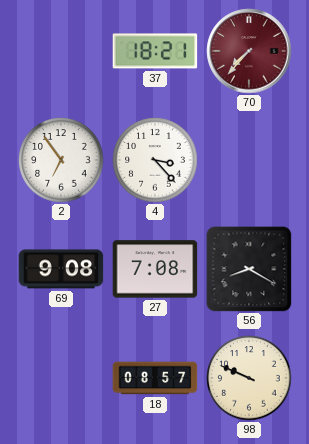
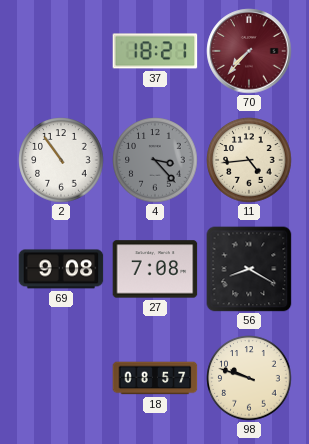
2: 6:54 -> 10:54 (61, 160)
4 dial: white -> grey (155, 160)
11: none -> 4:44 (249, 160)
98: 9:49 -> 9:48 (249, 378)
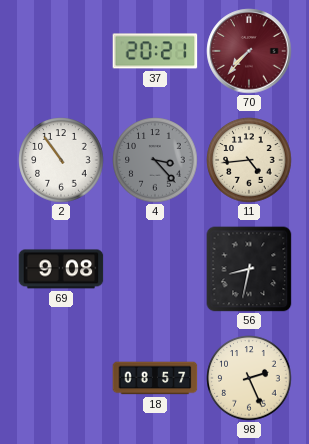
37: 18:21 -> 20:21 (155, 51)
27: 7:08 -> none (155, 269)
56: 8:20 -> 8:32 (249, 269)
98: 9:48 -> 2:26 (249, 378)
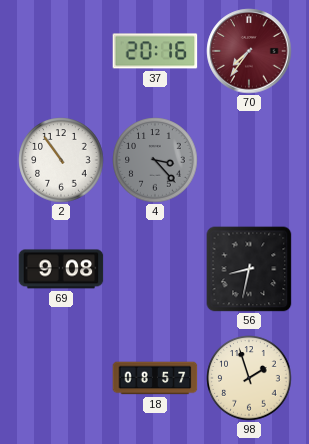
37: 20:21 -> 20:16 (155, 51)
70: 7:37 -> 7:36 (249, 51)
11: 4:44 -> none (249, 160)
98: 2:26 -> 1:57 (249, 378)
